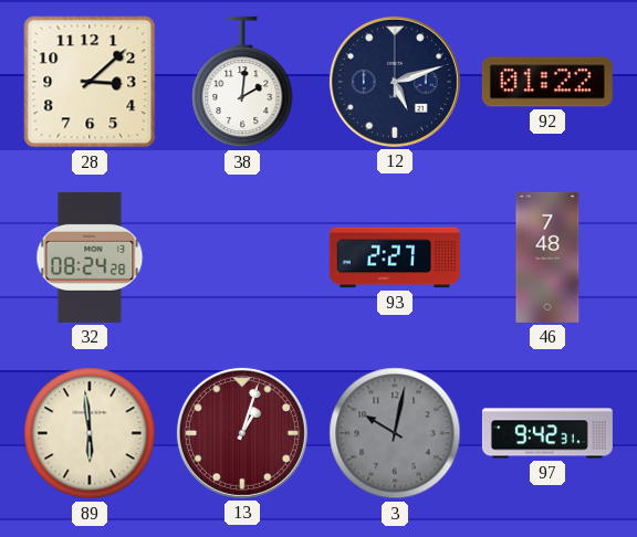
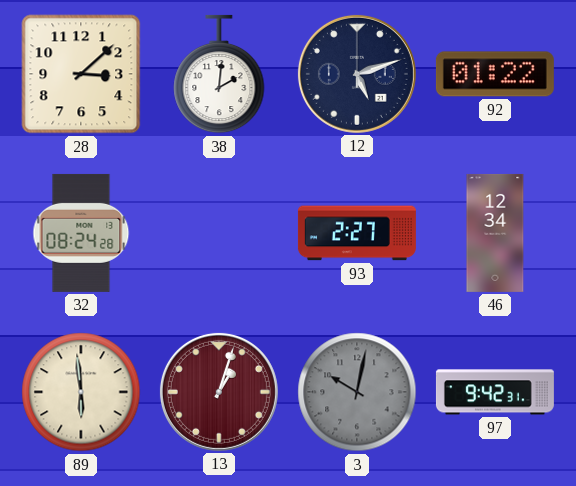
46: 7:48 -> 12:34 (495, 233)
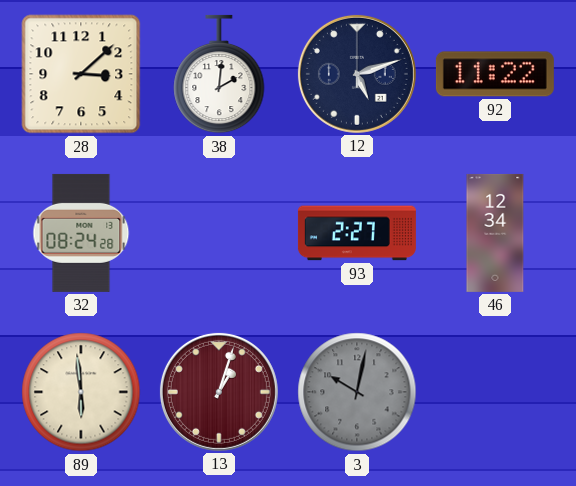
92: 01:22 -> 11:22 (495, 74)
97: 9:42 -> none (495, 392)
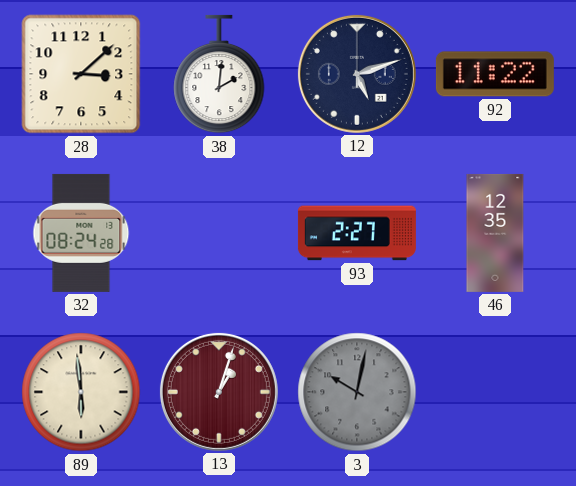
46: 12:34 -> 12:35 (495, 233)
